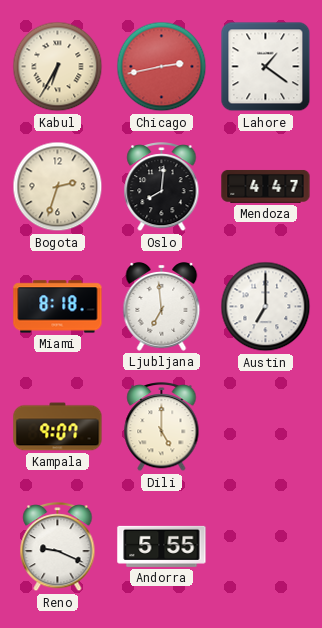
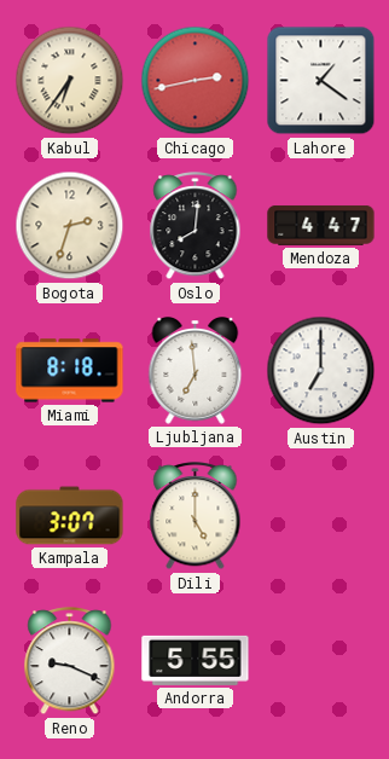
Kabul: 6:35 -> 6:36 (70, 81)
Kampala: 9:07 -> 3:07 (70, 516)
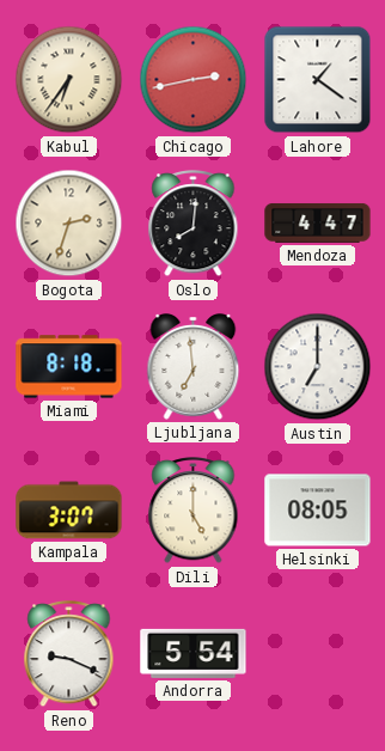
Helsinki: none -> 08:05 (318, 511)
Andorra: 5:55 -> 5:54 (194, 653)
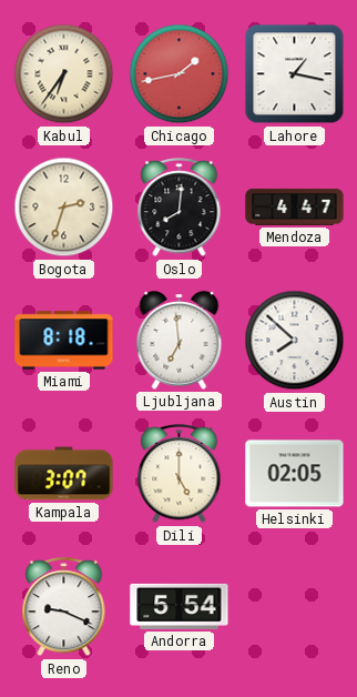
Chicago: 2:43 -> 1:43 (180, 74)
Lahore: 1:21 -> 1:17 (295, 74)
Austin: 7:00 -> 7:52 (295, 341)
Helsinki: 08:05 -> 02:05 (295, 474)
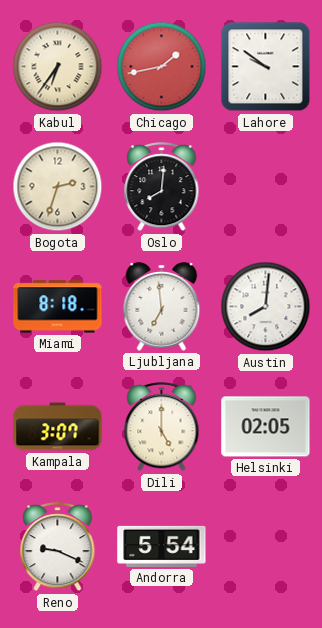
Lahore: 1:17 -> 9:51 (266, 67)
Mendoza: 4:47 -> none (295, 206)
Austin: 7:52 -> 8:01 (266, 307)
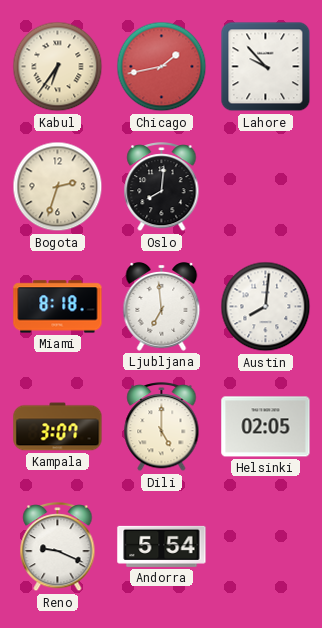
Lahore: 9:51 -> 9:53 (266, 67)
